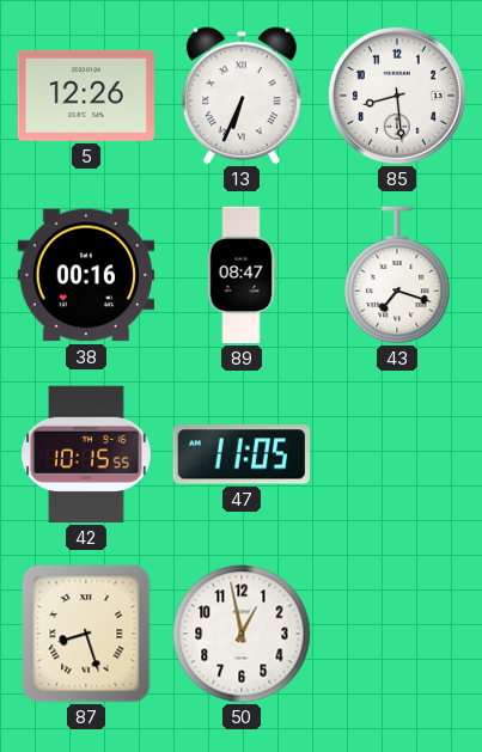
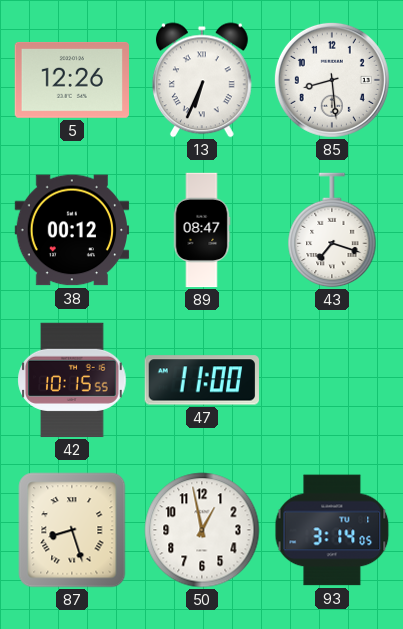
38: 00:16 -> 00:12 (72, 230)
47: 11:05 -> 11:00 (202, 380)
93: none -> 3:14 (332, 530)
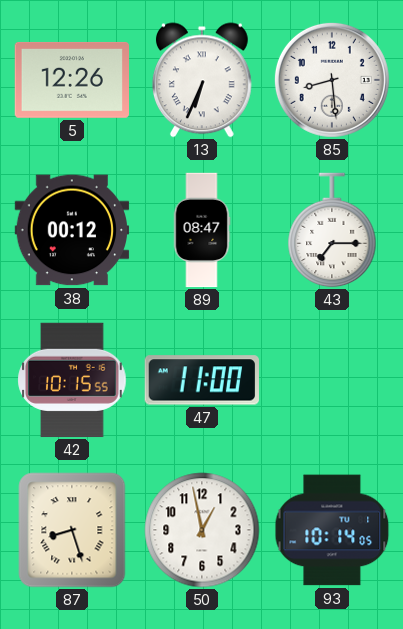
43: 7:18 -> 7:15 (332, 230)
93: 3:14 -> 10:14 (332, 530)
